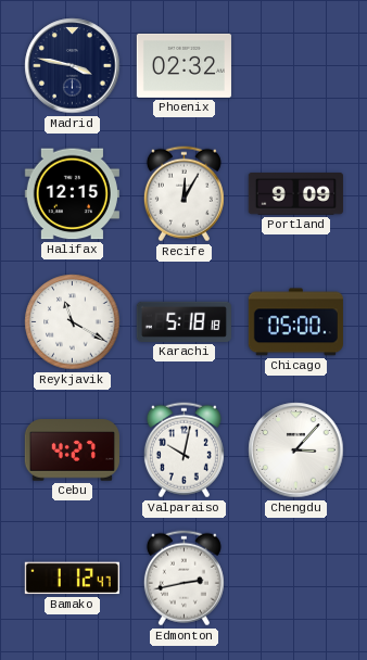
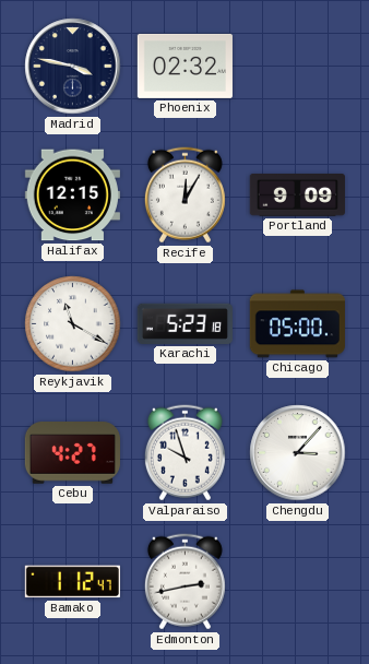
Karachi: 5:18 -> 5:23 (184, 323)
Valparaiso: 10:02 -> 9:57 (184, 453)
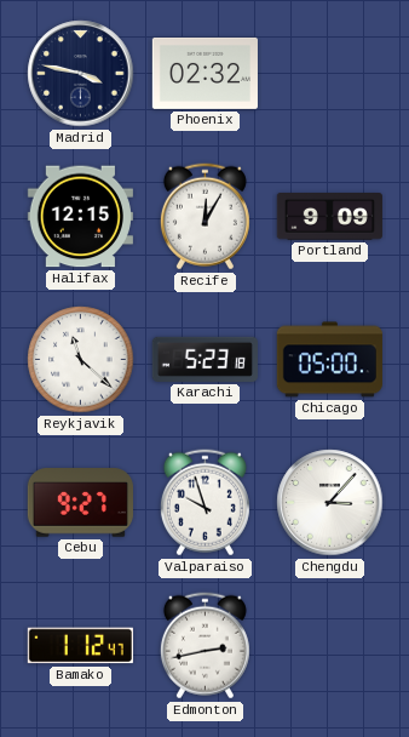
Reykjavik: 11:20 -> 11:22 (81, 360)
Cebu: 4:27 -> 9:27 (80, 503)
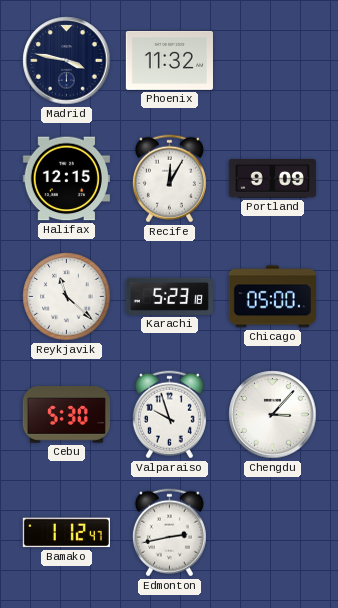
Phoenix: 02:32 -> 11:32 (169, 60)
Cebu: 9:27 -> 5:30 (66, 415)
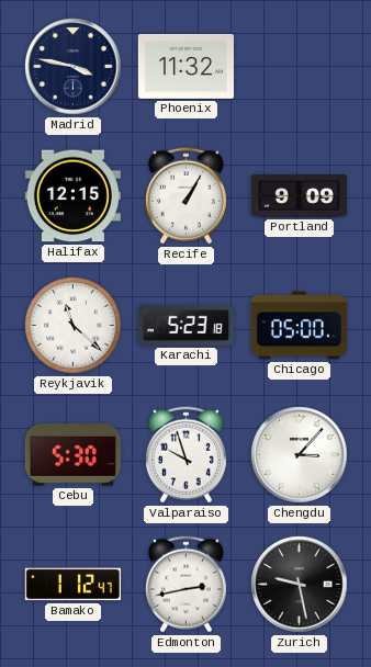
Recife: 12:05 -> 1:05 (185, 196)
Zurich: none -> 9:28 (300, 585)
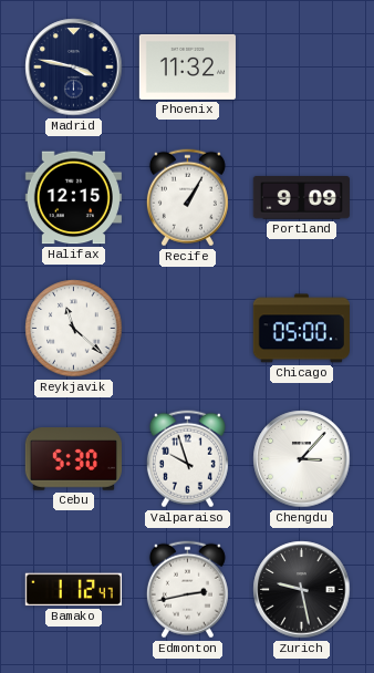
Karachi: 5:23 -> none (185, 325)
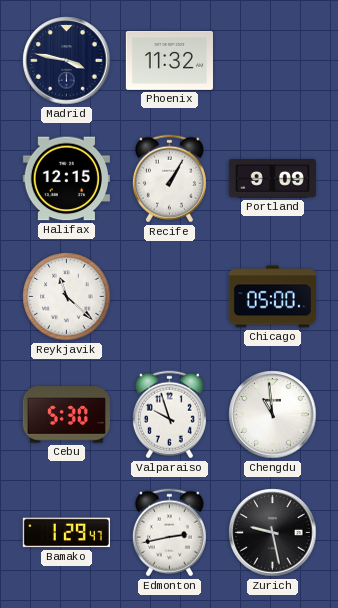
Chengdu: 3:07 -> 10:59 (273, 415)
Bamako: 1:12 -> 1:29 (66, 533)
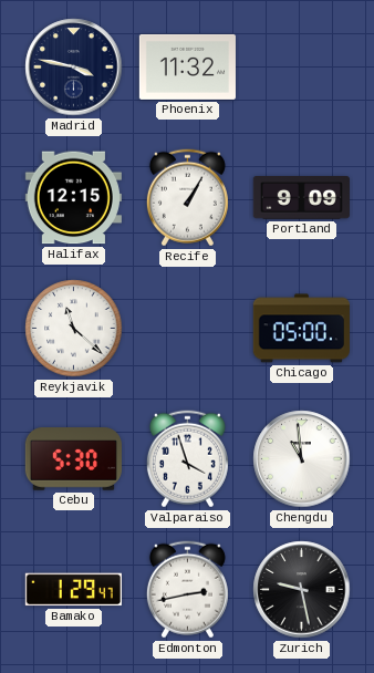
Valparaiso: 9:57 -> 3:57 (187, 459)
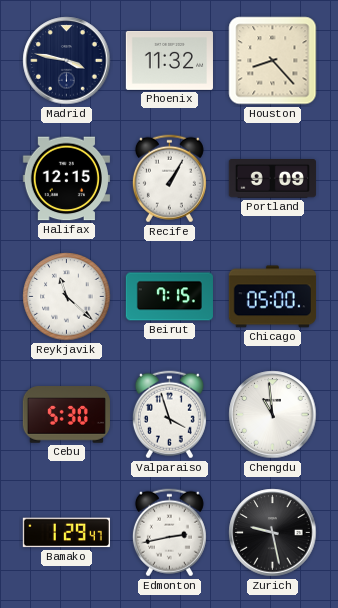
Houston: none -> 8:23 (273, 61)
Beirut: none -> 7:15 (169, 297)
